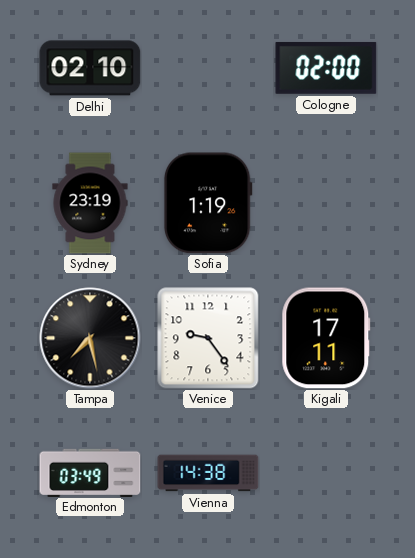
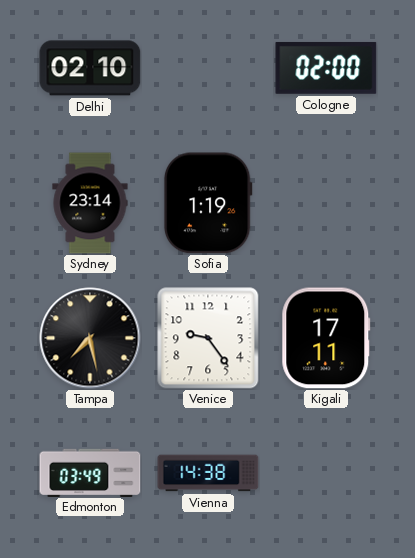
Sydney: 23:19 -> 23:14 (90, 203)
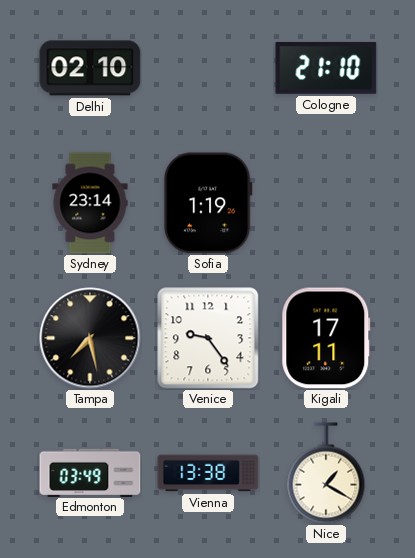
Cologne: 02:00 -> 21:10 (326, 68)
Vienna: 14:38 -> 13:38 (208, 473)
Nice: none -> 1:20 (326, 473)
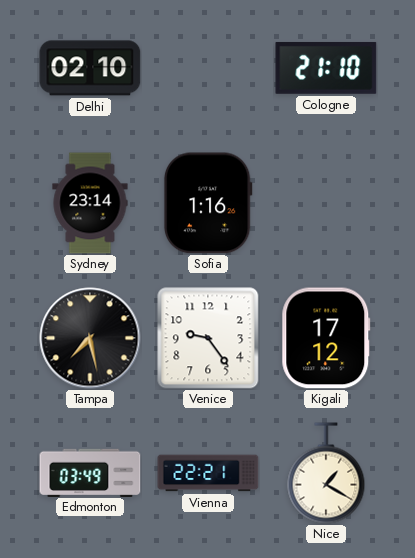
Sofia: 1:19 -> 1:16 (208, 203)
Kigali: 17:11 -> 17:12 (326, 338)
Vienna: 13:38 -> 22:21 (208, 473)
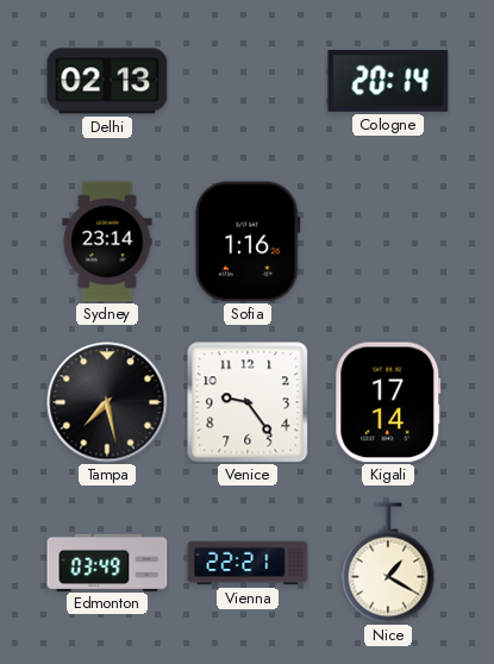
Delhi: 02:10 -> 02:13 (107, 81)
Cologne: 21:10 -> 20:14 (388, 81)
Kigali: 17:12 -> 17:14 (388, 402)
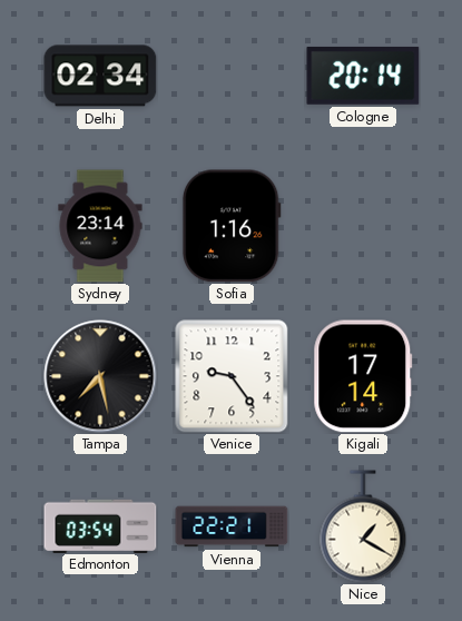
Delhi: 02:13 -> 02:34 (100, 76)
Edmonton: 03:49 -> 03:54 (100, 525)
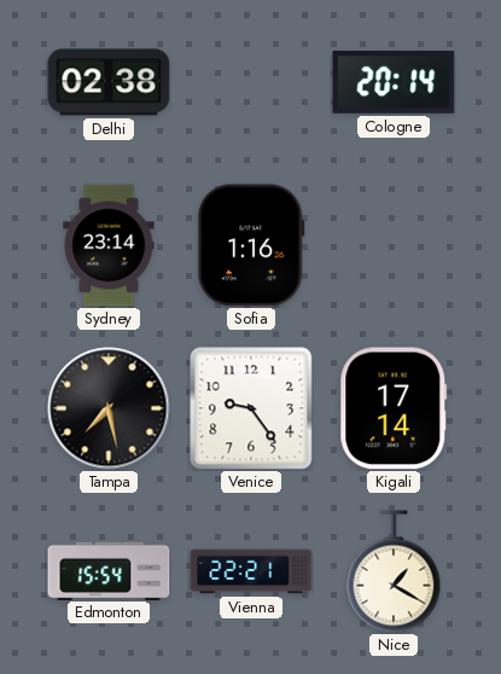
Delhi: 02:34 -> 02:38 (109, 82)
Edmonton: 03:54 -> 15:54 (109, 570)
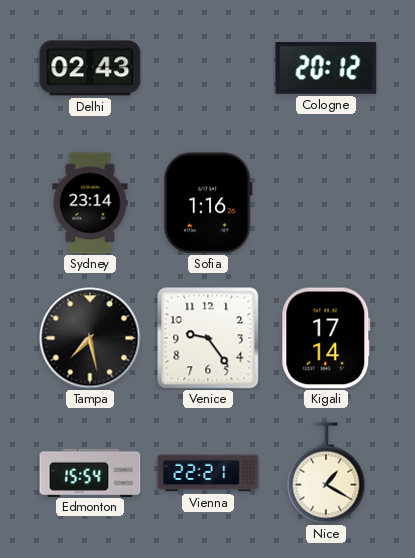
Delhi: 02:38 -> 02:43 (90, 68)
Cologne: 20:14 -> 20:12 (326, 68)
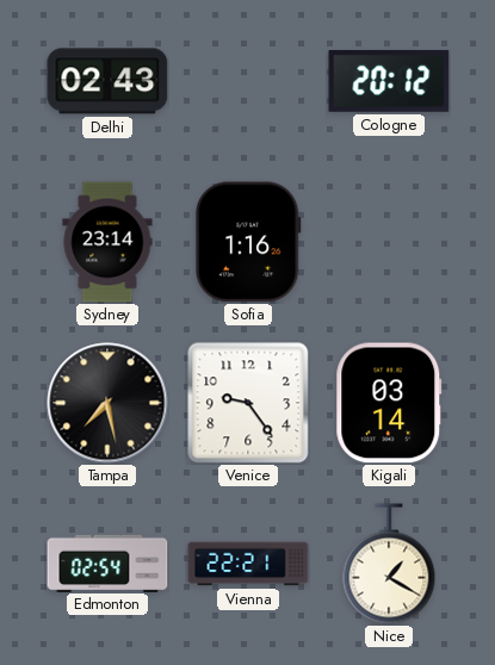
Kigali: 17:14 -> 03:14 (389, 403)
Edmonton: 15:54 -> 02:54 (107, 563)
